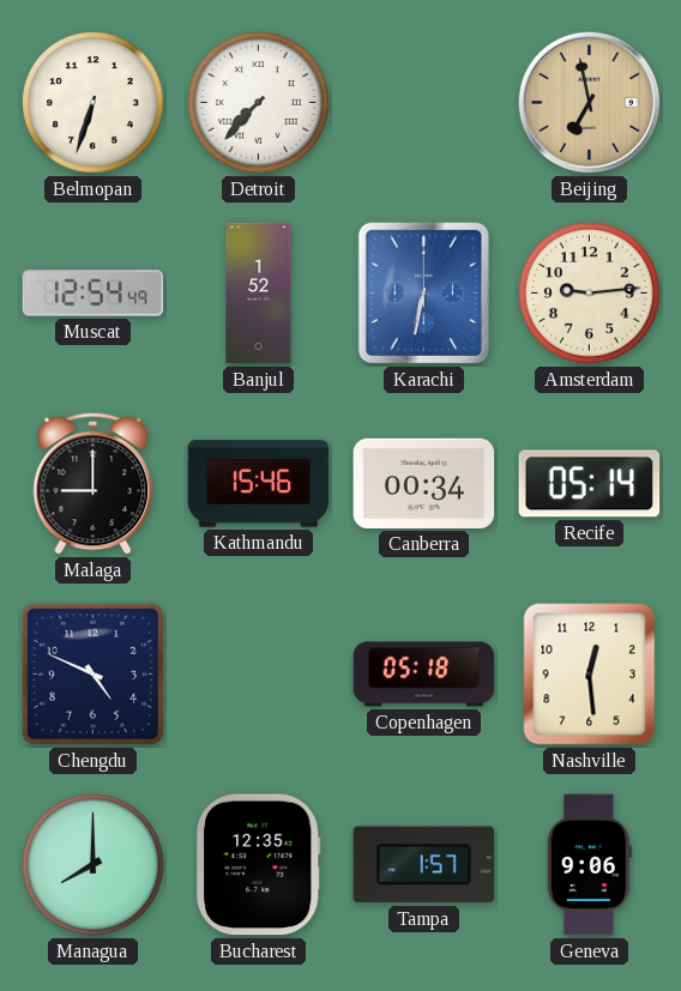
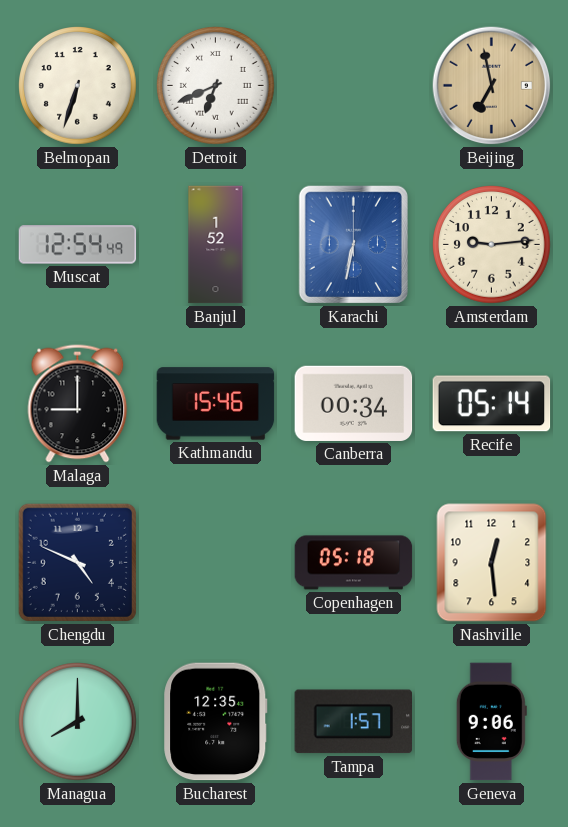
Detroit: 7:37 -> 6:41 (216, 86)
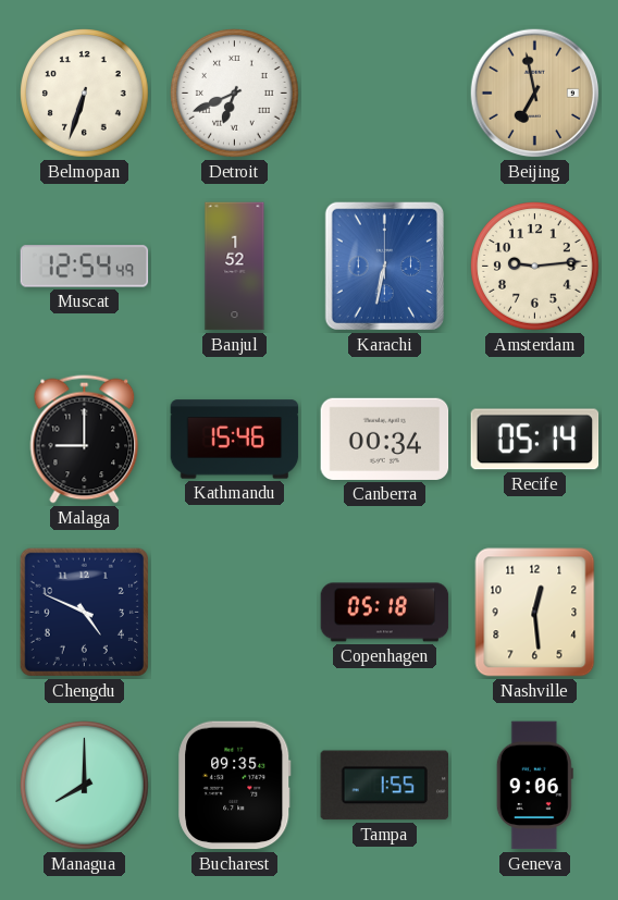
Bucharest: 12:35 -> 09:35 (235, 786)
Tampa: 1:57 -> 1:55 (384, 786)
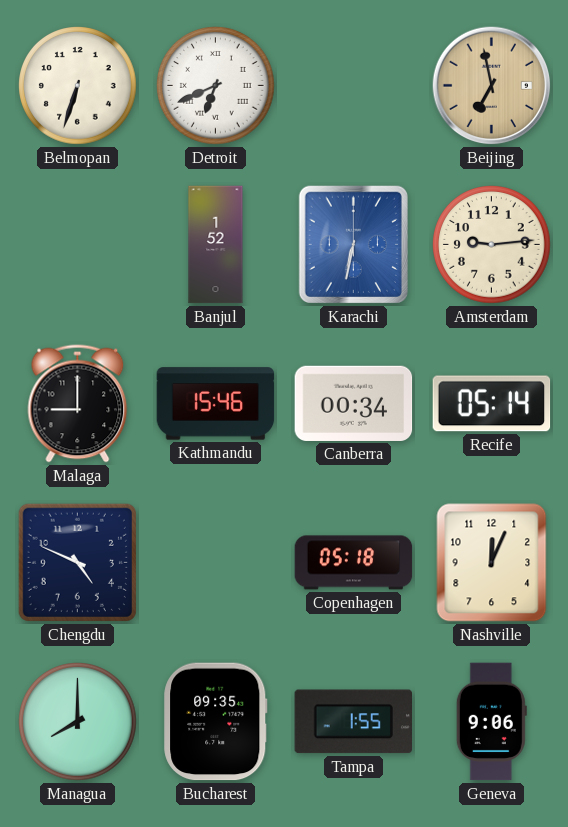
Muscat: 12:54 -> none (85, 267)
Nashville: 12:29 -> 12:04 (492, 563)
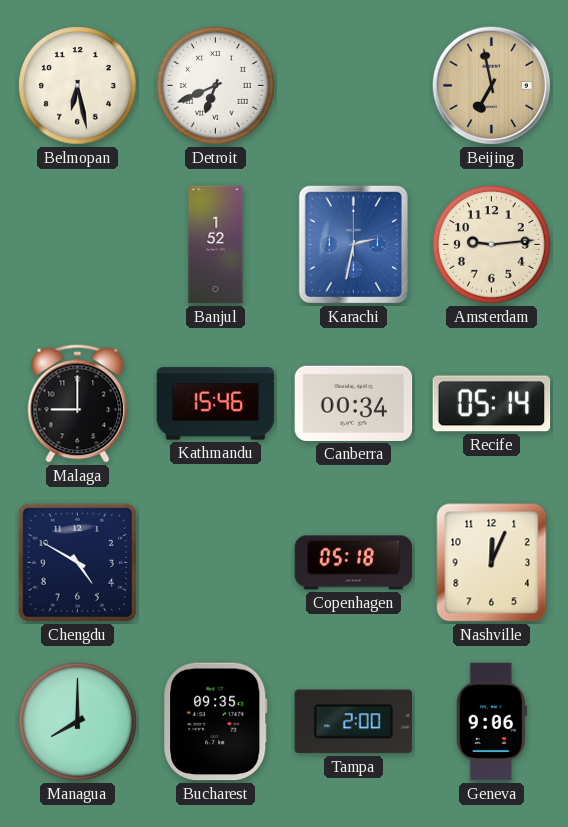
Belmopan: 6:33 -> 6:28 (78, 86)
Karachi: 6:32 -> 2:32 (353, 244)
Chengdu: 4:49 -> 4:50 (77, 562)
Tampa: 1:55 -> 2:00 (353, 722)
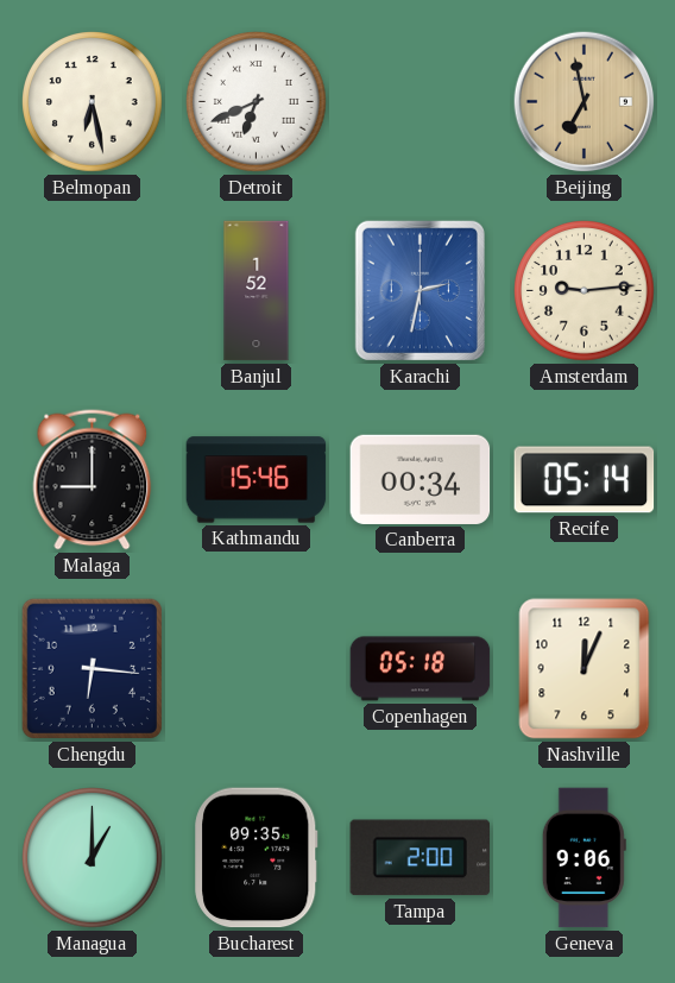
Chengdu: 4:50 -> 6:16 (92, 668)
Managua: 8:00 -> 1:00 (93, 858)
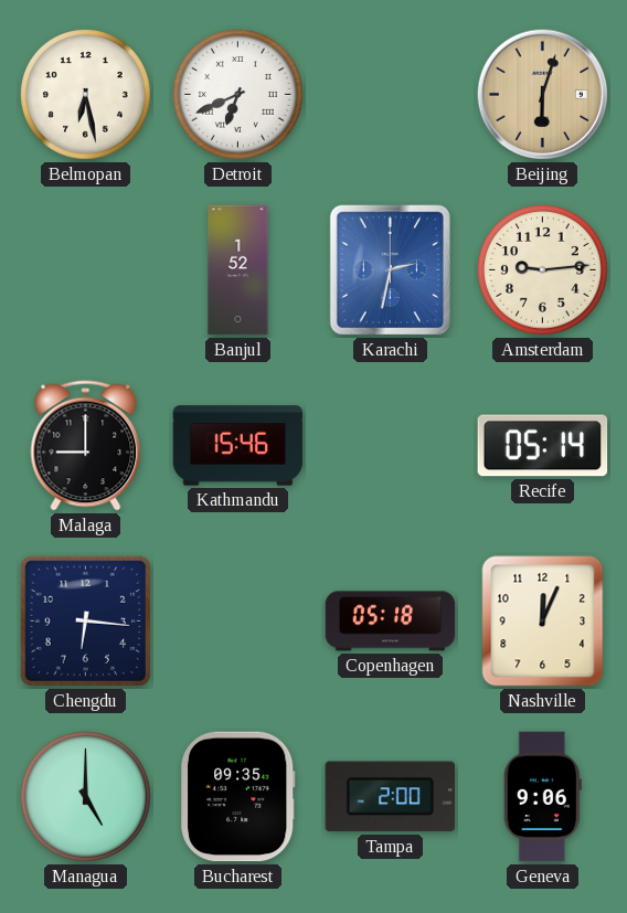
Beijing: 6:58 -> 6:03 (543, 95)
Canberra: 00:34 -> none (421, 479)
Managua: 1:00 -> 5:00 (86, 797)
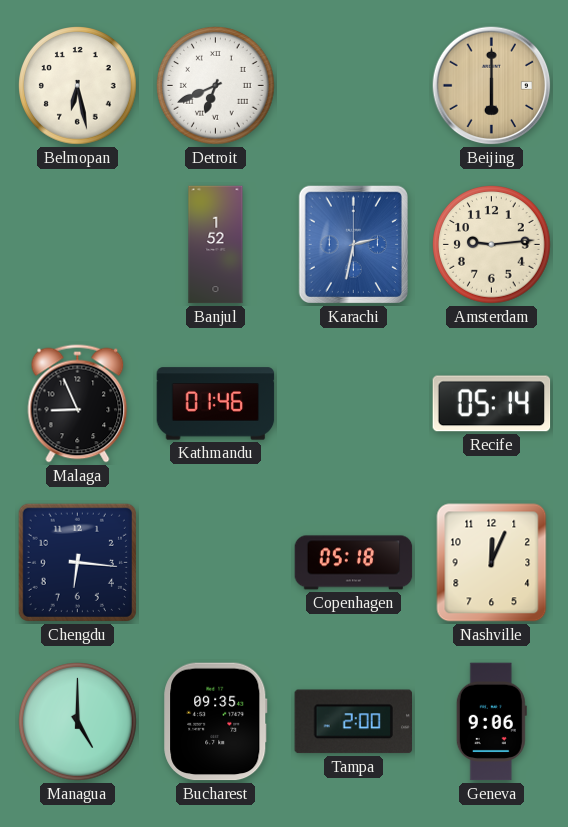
Beijing: 6:03 -> 6:00 (492, 86)
Malaga: 9:00 -> 8:56 (78, 404)
Kathmandu: 15:46 -> 01:46 (216, 404)
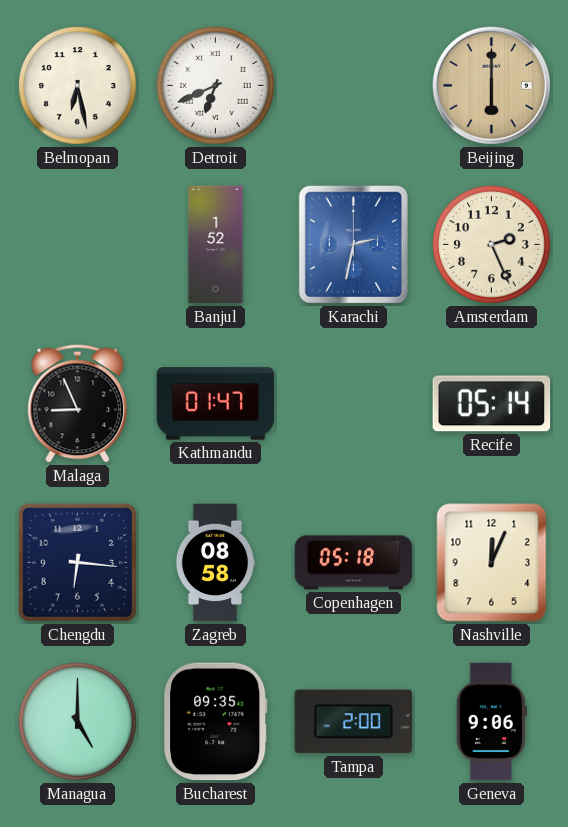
Amsterdam: 9:14 -> 2:26 (492, 245)
Kathmandu: 01:46 -> 01:47 (216, 404)
Zagreb: none -> 08:58 (215, 563)
